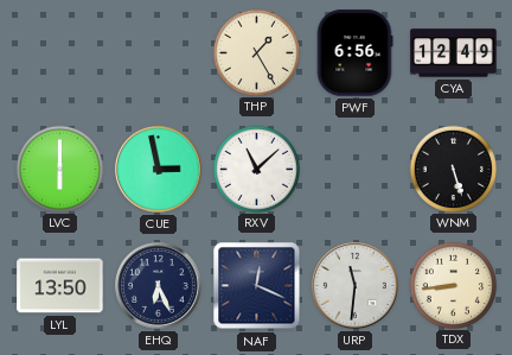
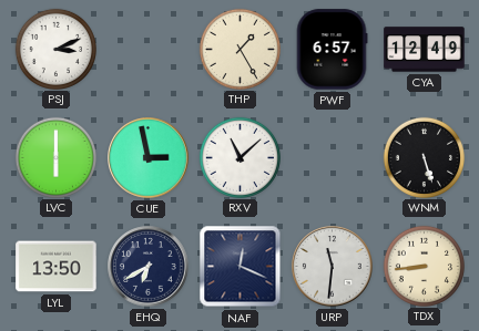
PSJ: none -> 3:11 (55, 49)
PWF: 6:56 -> 6:57 (332, 50)
EHQ: 6:26 -> 6:40 (149, 267)
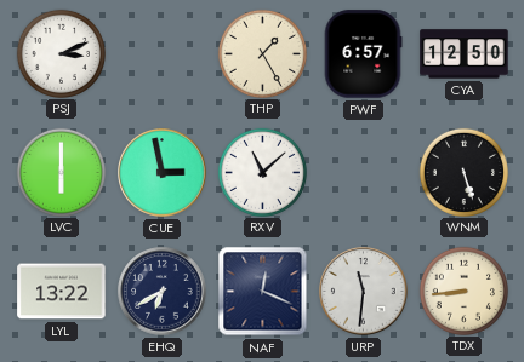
CYA: 12:49 -> 12:50 (465, 54)
LYL: 13:50 -> 13:22 (62, 292)
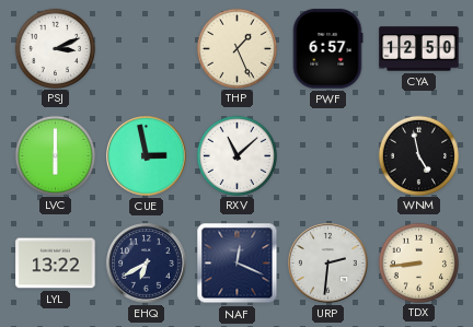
THP: 1:25 -> 1:26 (236, 48)
WNM: 5:27 -> 4:58 (418, 155)
URP: 11:31 -> 2:31 (328, 264)
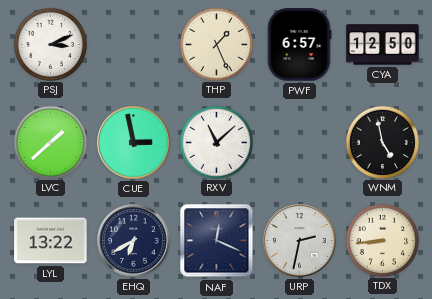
LVC: 6:00 -> 1:38 (50, 142)
URP: 2:31 -> 2:32 (300, 241)
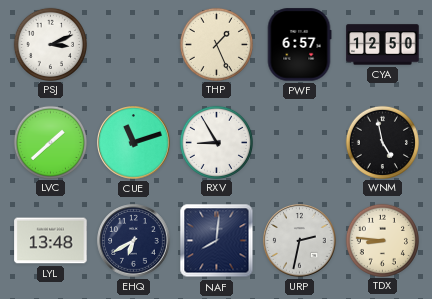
CUE: 2:58 -> 11:12 (134, 143)
RXV: 11:08 -> 8:55 (216, 142)
LYL: 13:22 -> 13:48 (51, 241)
NAF: 12:19 -> 8:01 (217, 241)
TDX: 8:44 -> 8:46 (382, 240)
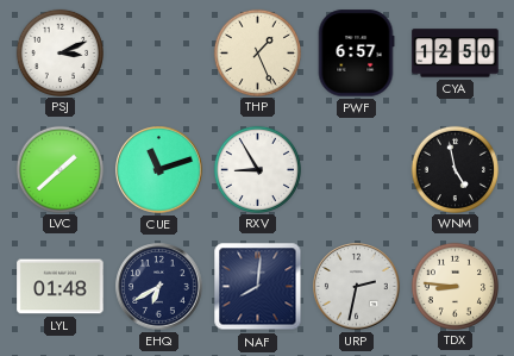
LYL: 13:48 -> 01:48 (61, 287)
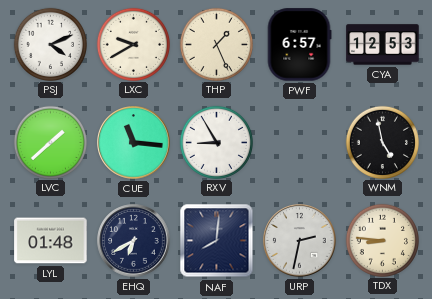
PSJ: 3:11 -> 4:11 (50, 44)
LXC: none -> 9:40 (133, 44)
CYA: 12:50 -> 12:53 (383, 45)
CUE: 11:12 -> 11:16 (134, 143)
